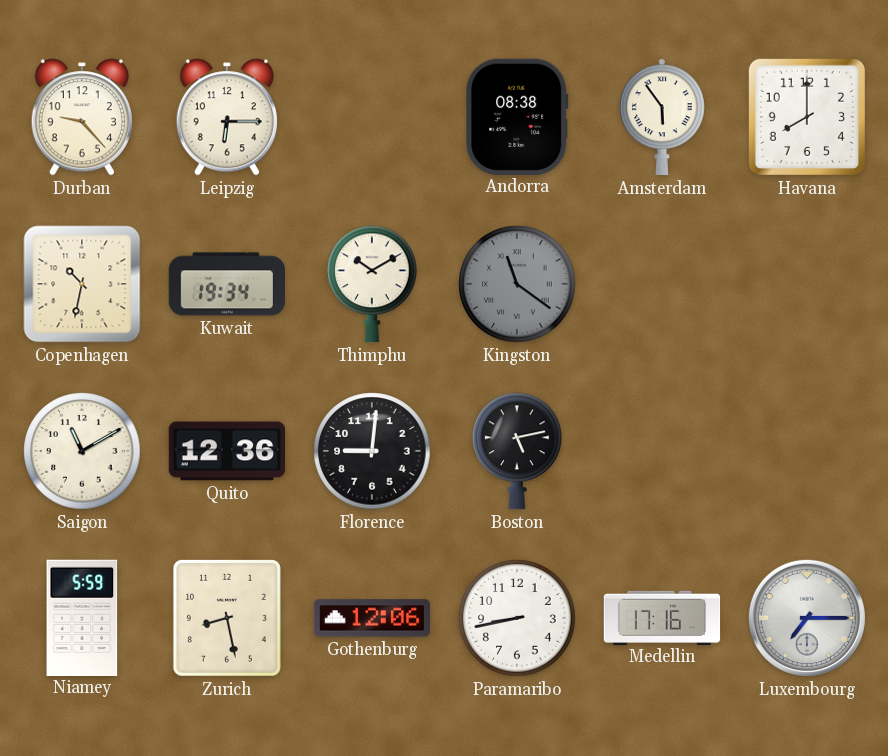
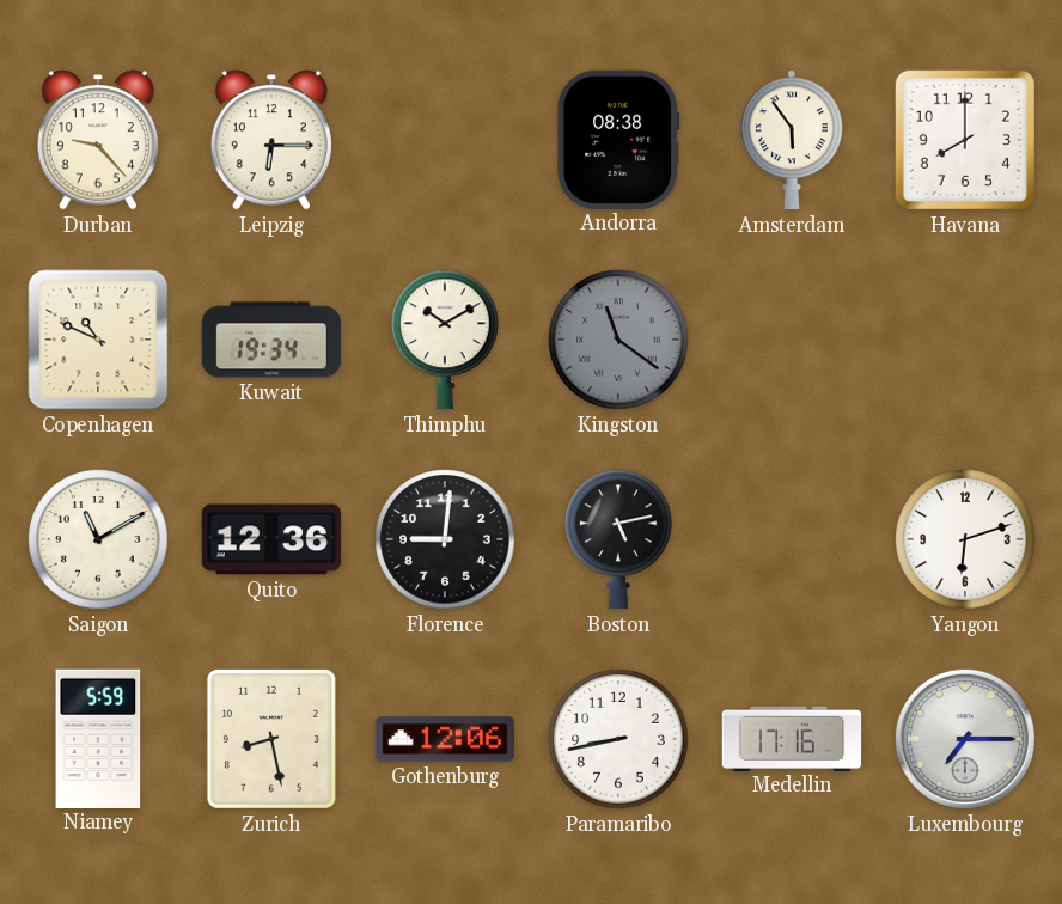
Copenhagen: 10:32 -> 10:49 (98, 340)
Yangon: none -> 6:12 (965, 539)
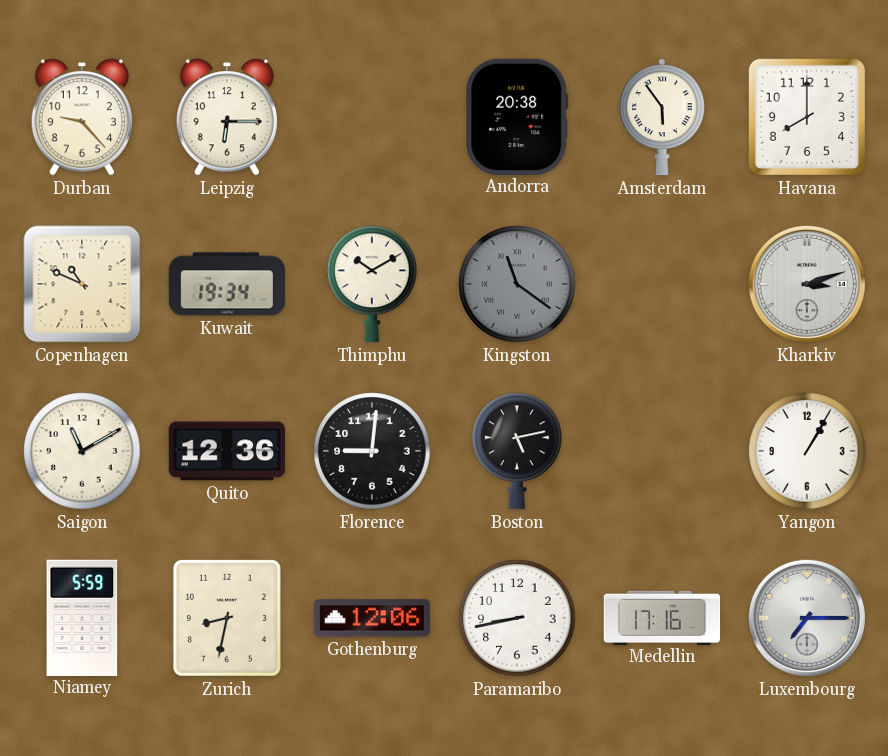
Andorra: 08:38 -> 20:38 (517, 116)
Kharkiv: none -> 3:12 (807, 284)
Yangon: 6:12 -> 1:05 (807, 451)
Zurich: 8:28 -> 8:32 (227, 618)
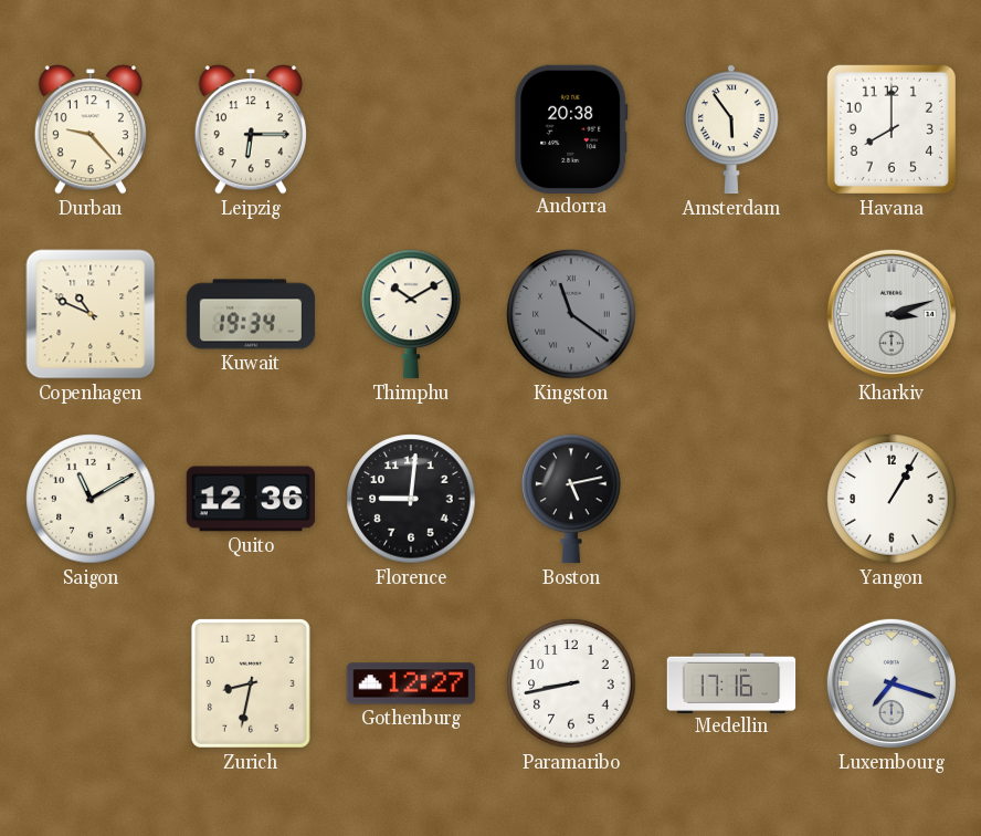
Niamey: 5:59 -> none (82, 617)
Gothenburg: 12:06 -> 12:27 (411, 683)
Luxembourg: 7:15 -> 7:18 (892, 683)
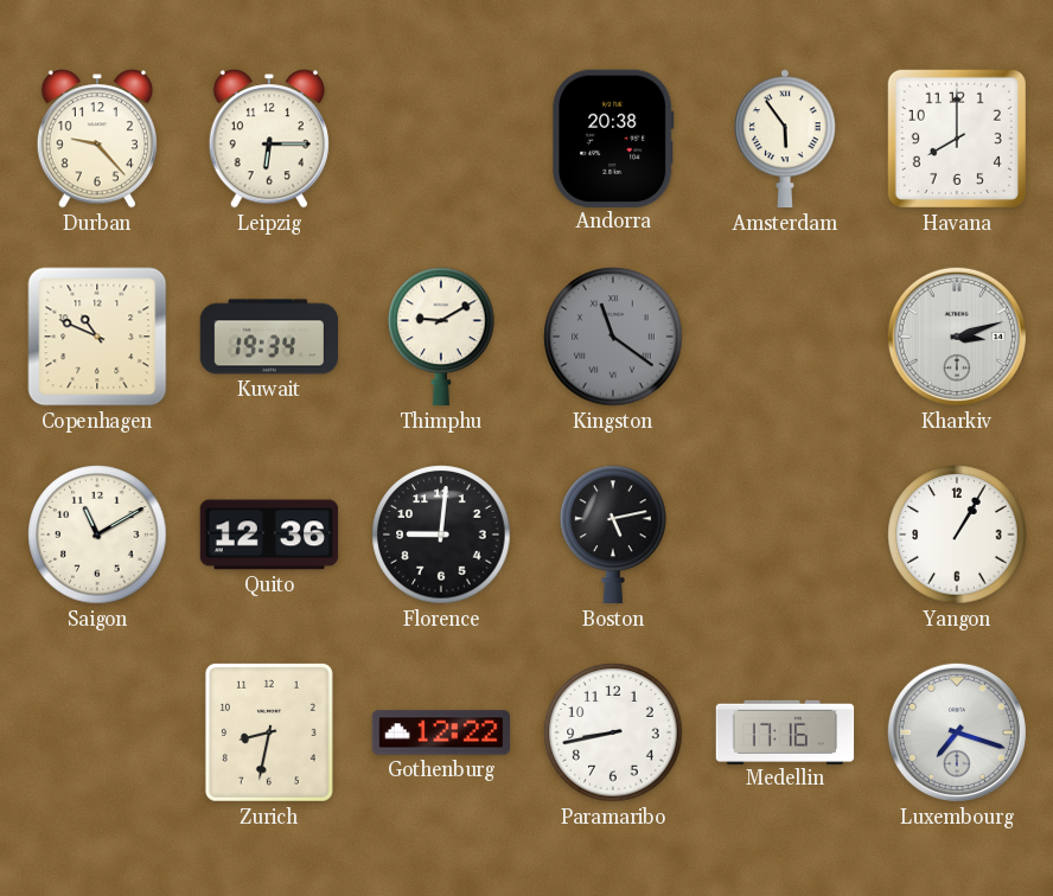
Thimphu: 10:10 -> 9:10 (441, 337)
Gothenburg: 12:27 -> 12:22 (441, 732)
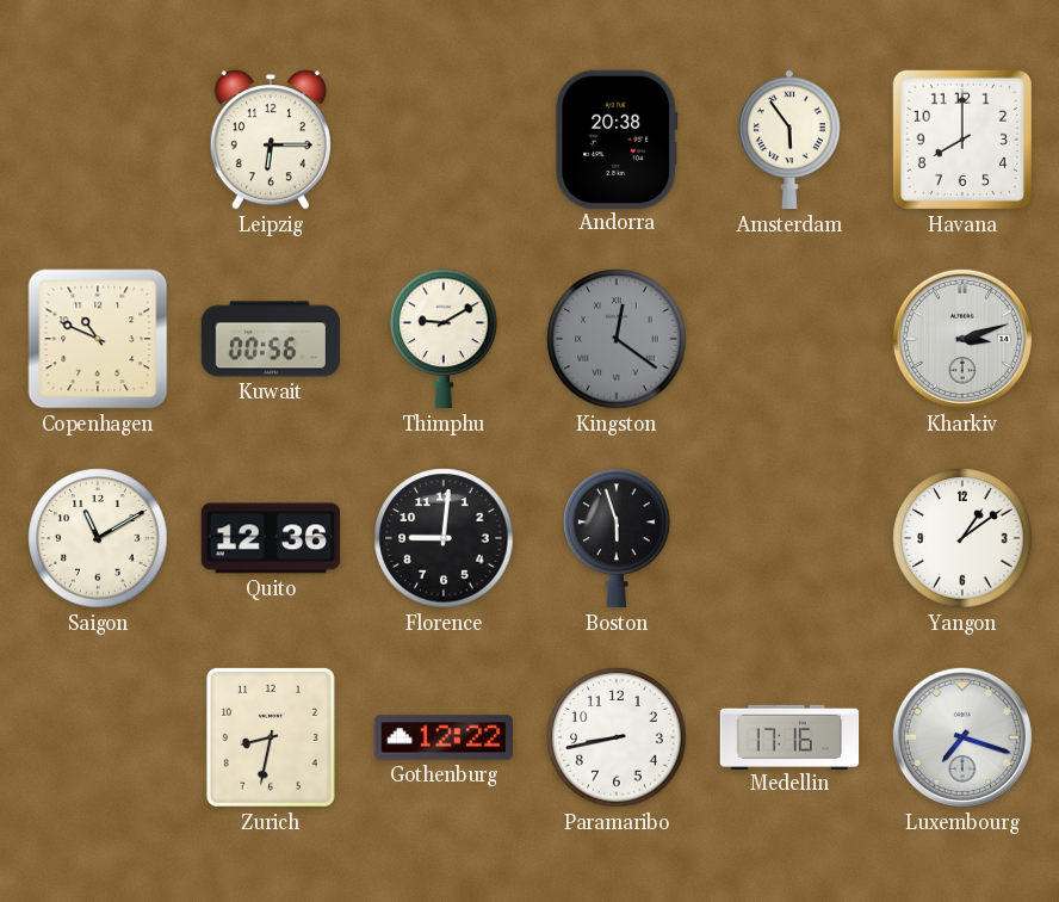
Durban: 9:23 -> none (97, 139)
Kuwait: 19:34 -> 00:56 (271, 339)
Kingston: 11:21 -> 12:21 (617, 339)
Boston: 5:13 -> 5:57 (617, 538)
Yangon: 1:05 -> 1:09 (962, 538)
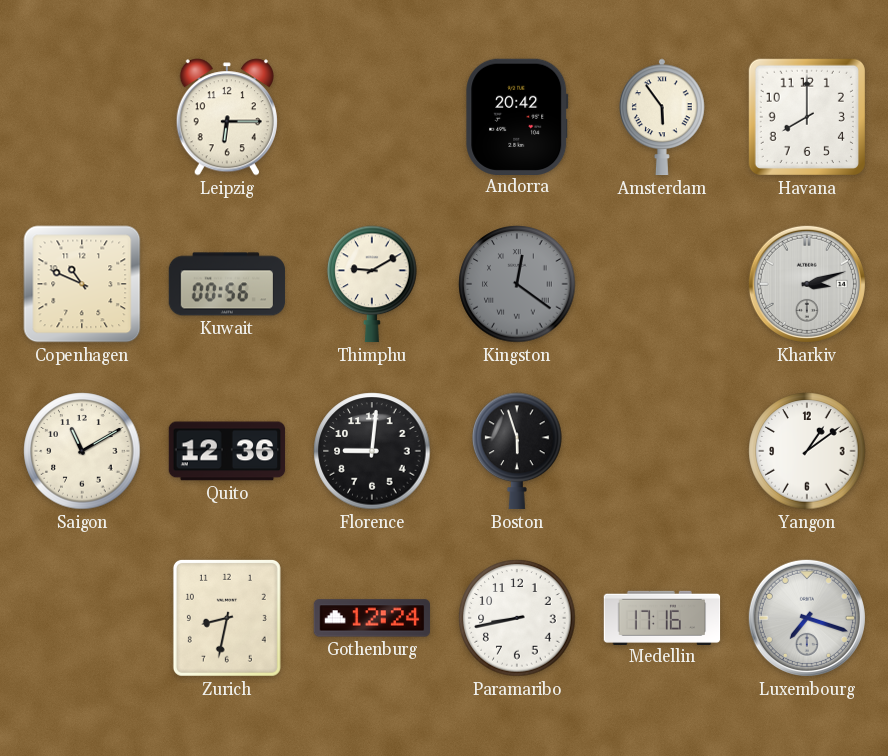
Andorra: 20:38 -> 20:42 (517, 116)
Gothenburg: 12:22 -> 12:24 (372, 618)
